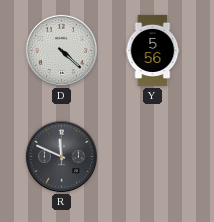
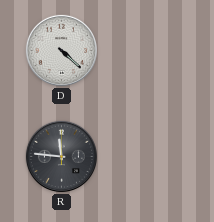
Y: 5:56 -> none (153, 50)
R: 11:49 -> 11:46 (61, 156)
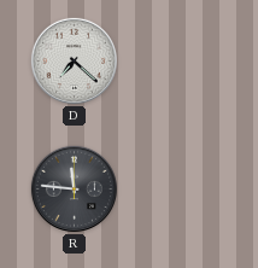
D: 4:22 -> 7:22 (74, 60)
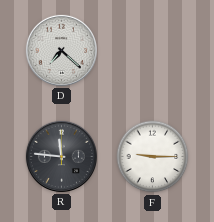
F: none -> 9:15 (153, 157)
